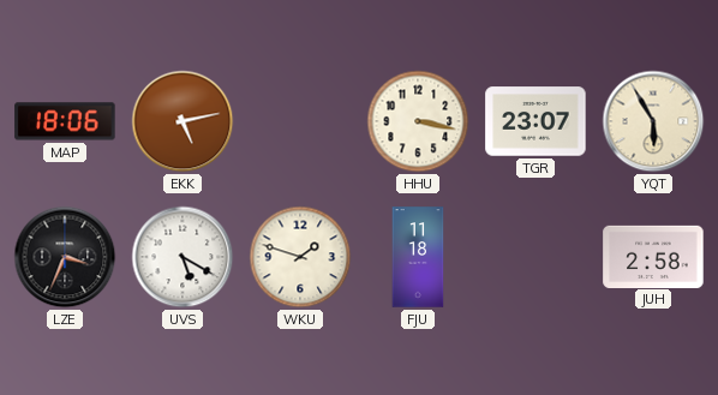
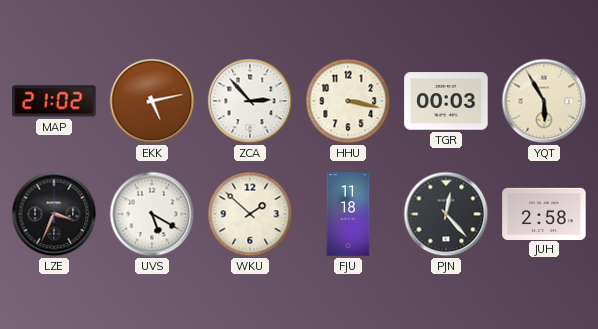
MAP: 18:06 -> 21:02 (54, 101)
ZCA: none -> 2:53 (250, 101)
TGR: 23:07 -> 00:03 (446, 101)
WKU: 1:48 -> 1:52 (250, 214)
PJN: none -> 12:23 (446, 214)
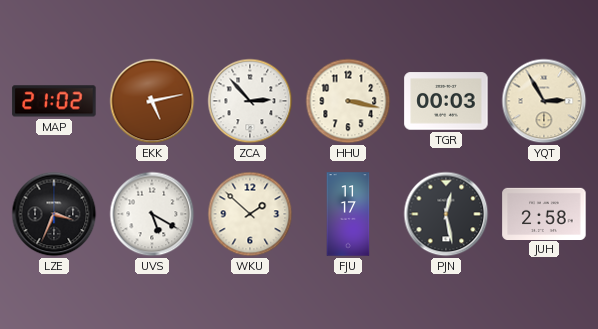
YQT: 5:55 -> 2:55 (544, 101)
FJU: 11:18 -> 11:17 (348, 214)
PJN: 12:23 -> 12:28 (446, 214)
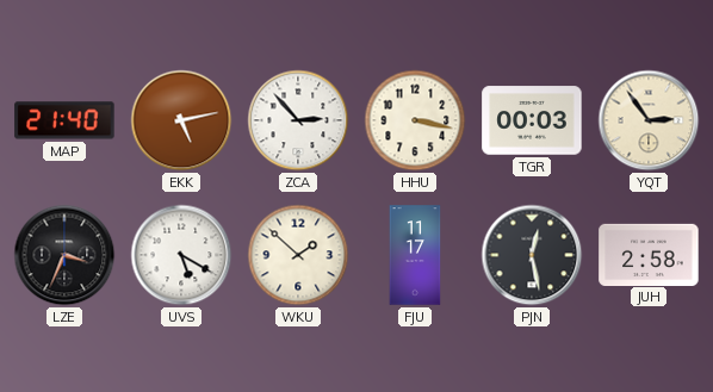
MAP: 21:02 -> 21:40 (64, 120)
YQT: 2:55 -> 2:54 (649, 120)
